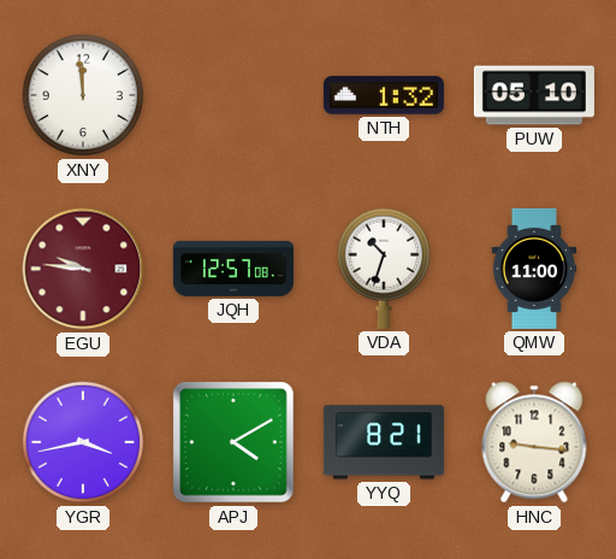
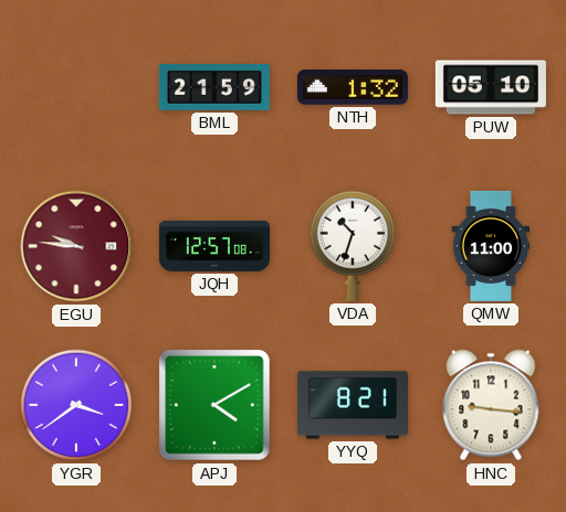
XNY: 11:59 -> none (83, 95)
BML: none -> 21:59 (214, 87)
YGR: 3:43 -> 3:39 (76, 405)
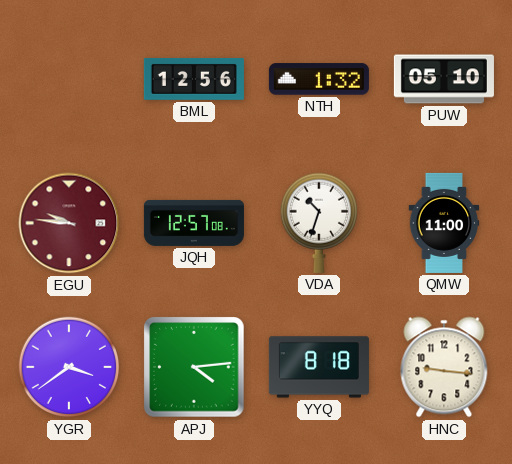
BML: 21:59 -> 12:56 (194, 79)
APJ: 4:10 -> 4:14 (194, 367)
YYQ: 8:21 -> 8:18 (319, 367)
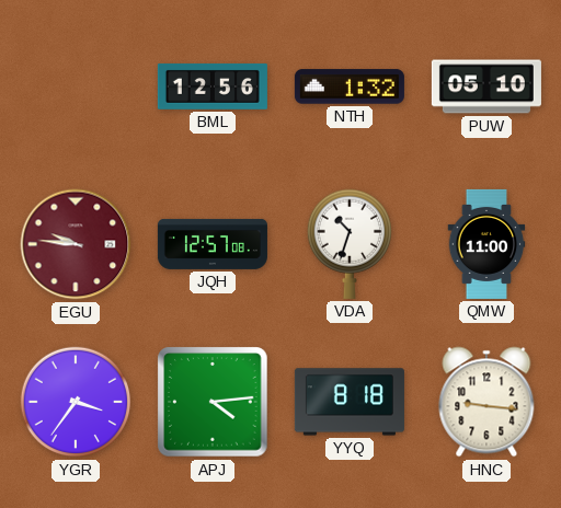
YGR: 3:39 -> 3:36 (76, 402)
